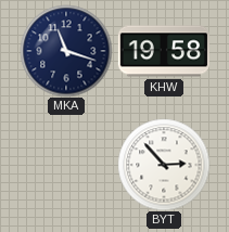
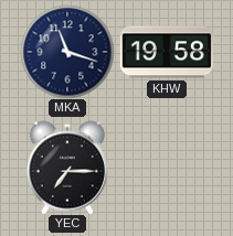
YEC: none -> 7:15 (67, 168)
BYT: 2:53 -> none (164, 165)
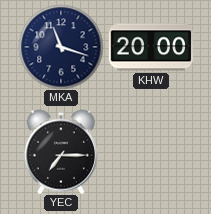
KHW: 19:58 -> 20:00 (150, 47)
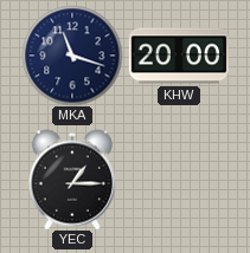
YEC: 7:15 -> 1:15 (72, 180)
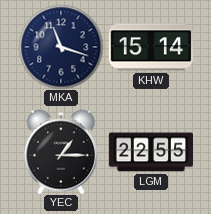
KHW: 20:00 -> 15:14 (150, 47)
LGM: none -> 22:55 (150, 152)
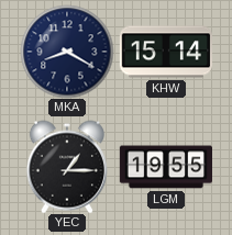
MKA: 11:18 -> 8:20 (67, 52)
LGM: 22:55 -> 19:55 (165, 167)
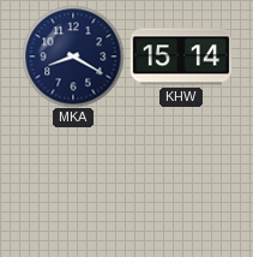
YEC: 1:15 -> none (67, 167)
LGM: 19:55 -> none (165, 167)
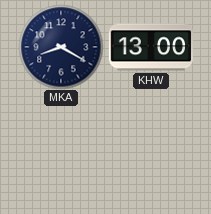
KHW: 15:14 -> 13:00 (150, 47)
